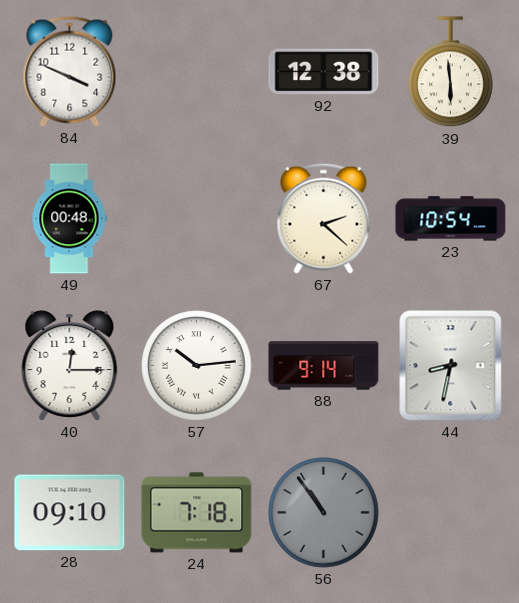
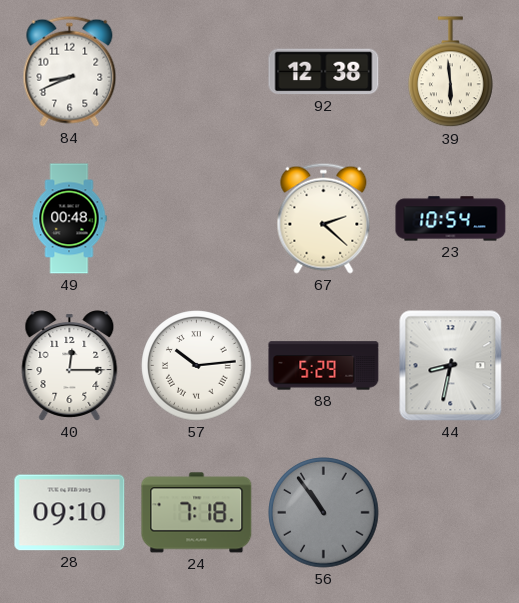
84: 3:49 -> 8:41 (70, 71)
88: 9:14 -> 5:29 (324, 366)
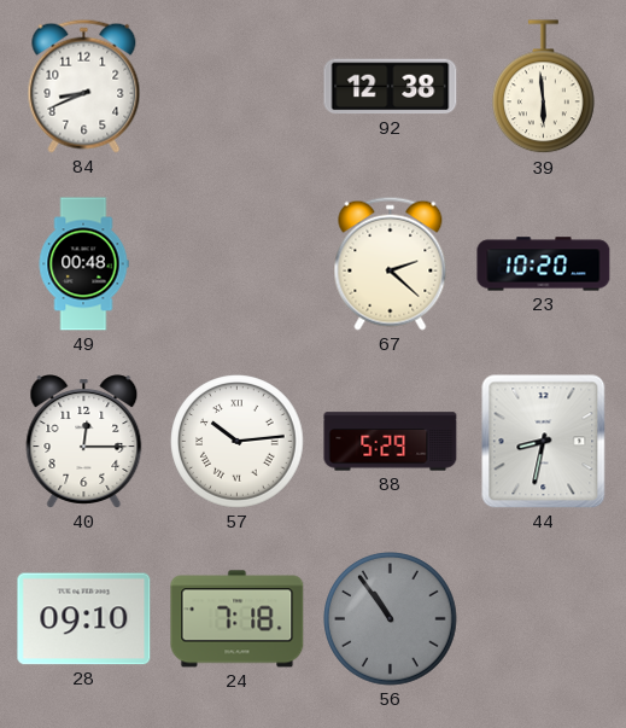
23: 10:54 -> 10:20 (544, 264)
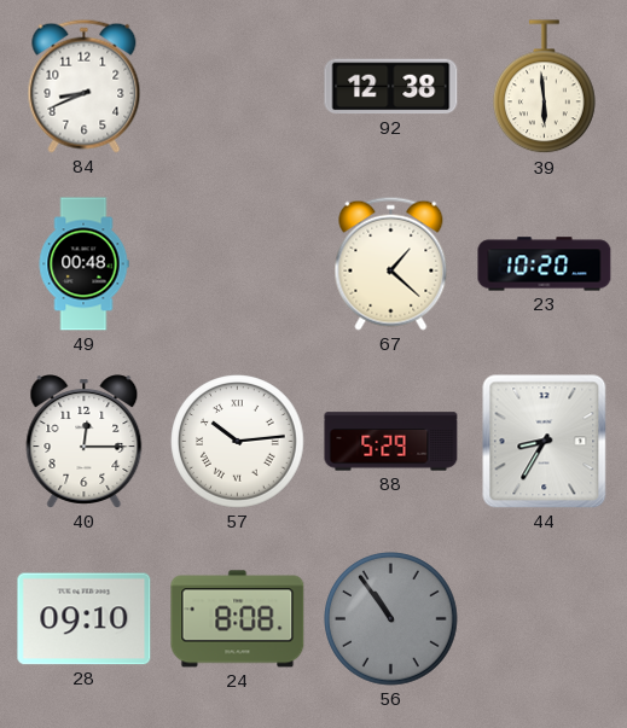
67: 2:22 -> 1:22 (391, 263)
44: 8:32 -> 8:35 (545, 442)
24: 7:18 -> 8:08 (238, 619)
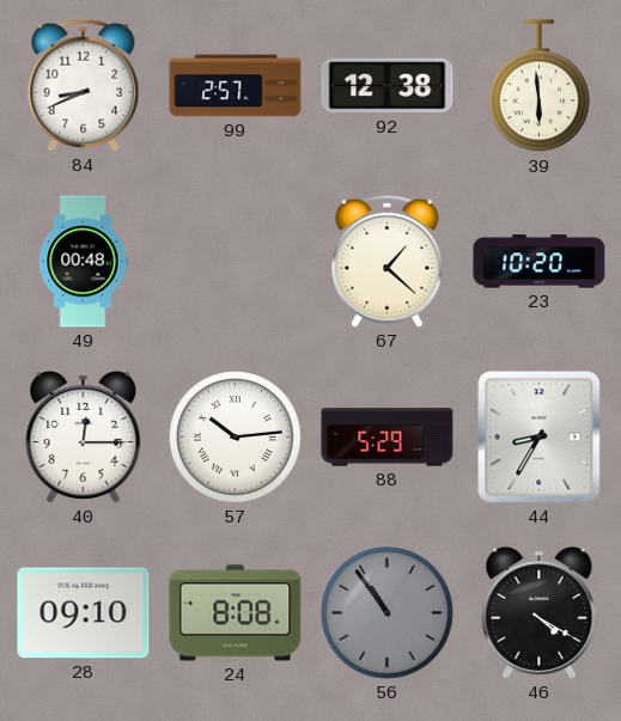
99: none -> 2:57 (236, 86)
46: none -> 4:20 (540, 613)
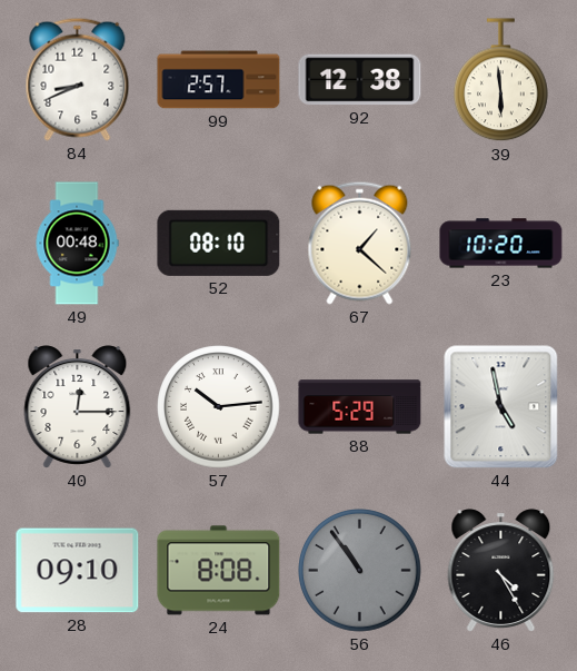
52: none -> 08:10 (219, 243)
44: 8:35 -> 4:58 (501, 407)
46: 4:20 -> 4:25 (501, 571)
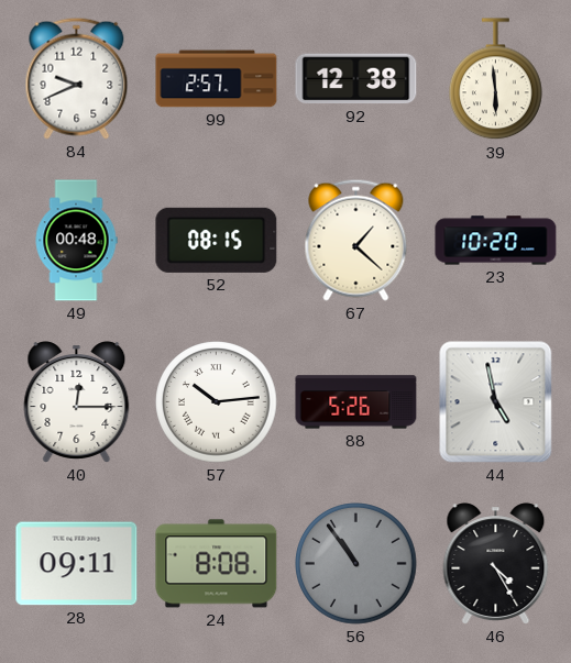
84: 8:41 -> 9:41 (77, 78)
52: 08:10 -> 08:15 (217, 240)
88: 5:29 -> 5:26 (356, 402)
28: 09:10 -> 09:11 (77, 564)
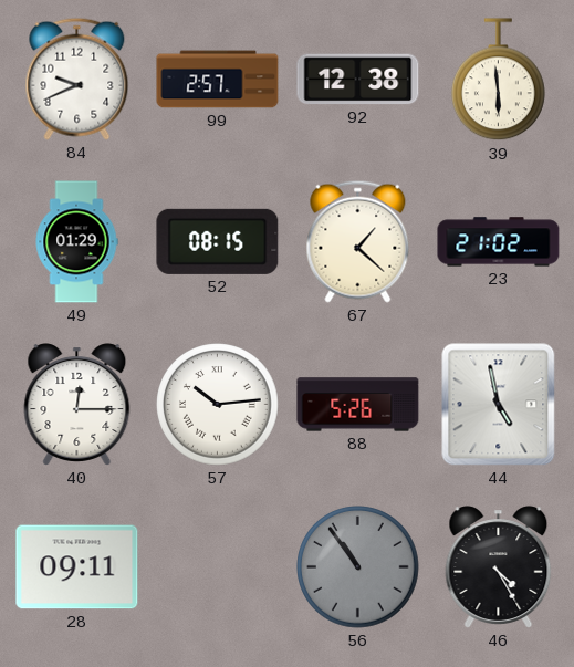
49: 00:48 -> 01:29 (76, 242)
23: 10:20 -> 21:02 (499, 242)
24: 8:08 -> none (217, 564)
